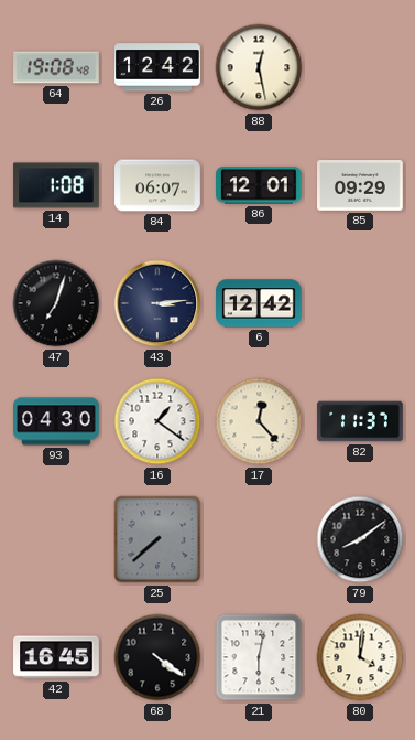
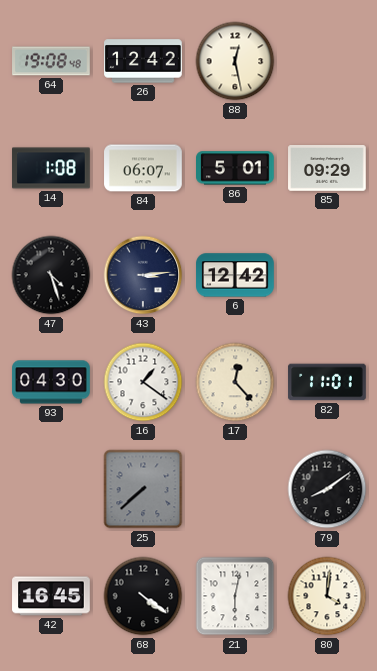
86: 12:01 -> 5:01 (236, 168)
47: 7:03 -> 4:27 (51, 275)
82: 11:37 -> 11:01 (327, 382)
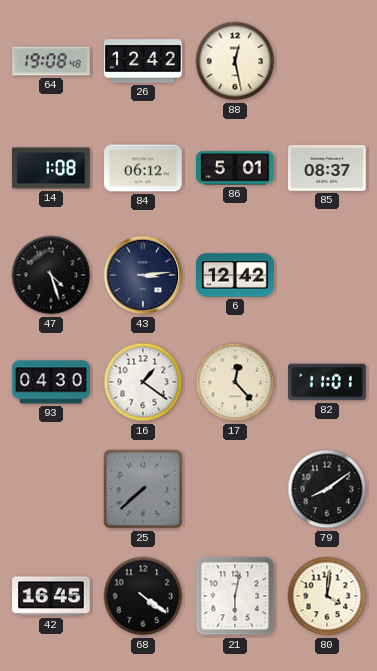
84: 06:07 -> 06:12 (143, 168)
85: 09:29 -> 08:37 (327, 169)
